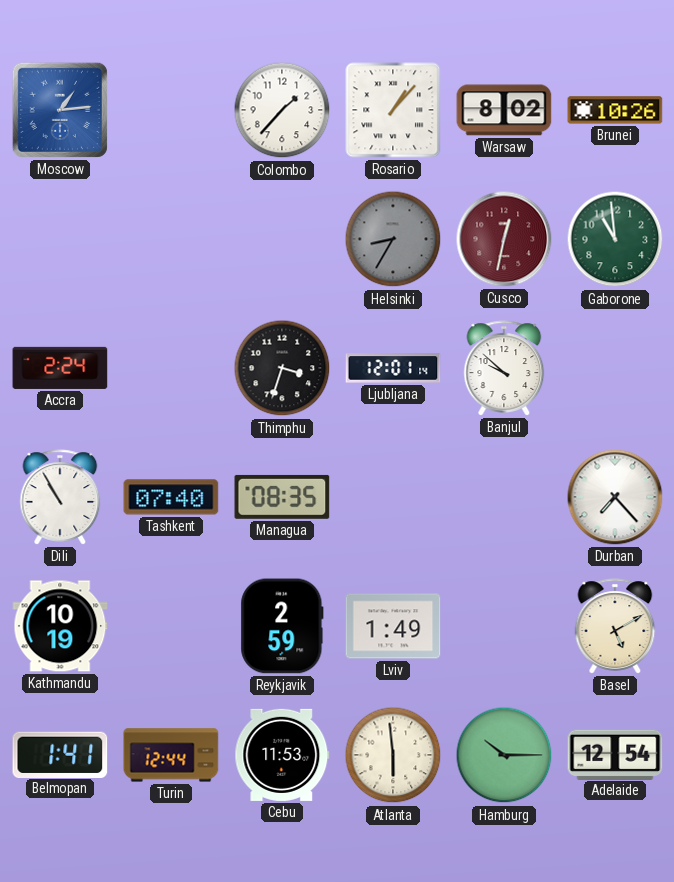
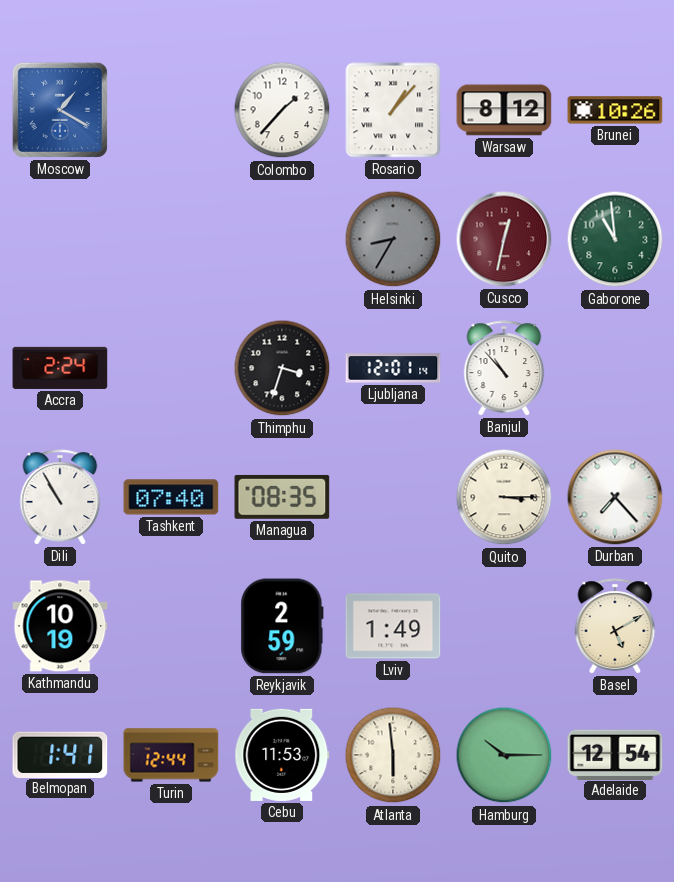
Moscow: 1:14 -> 1:20 (60, 110)
Warsaw: 8:02 -> 8:12 (504, 110)
Banjul: 9:52 -> 10:53 (504, 368)
Quito: none -> 3:15 (504, 497)
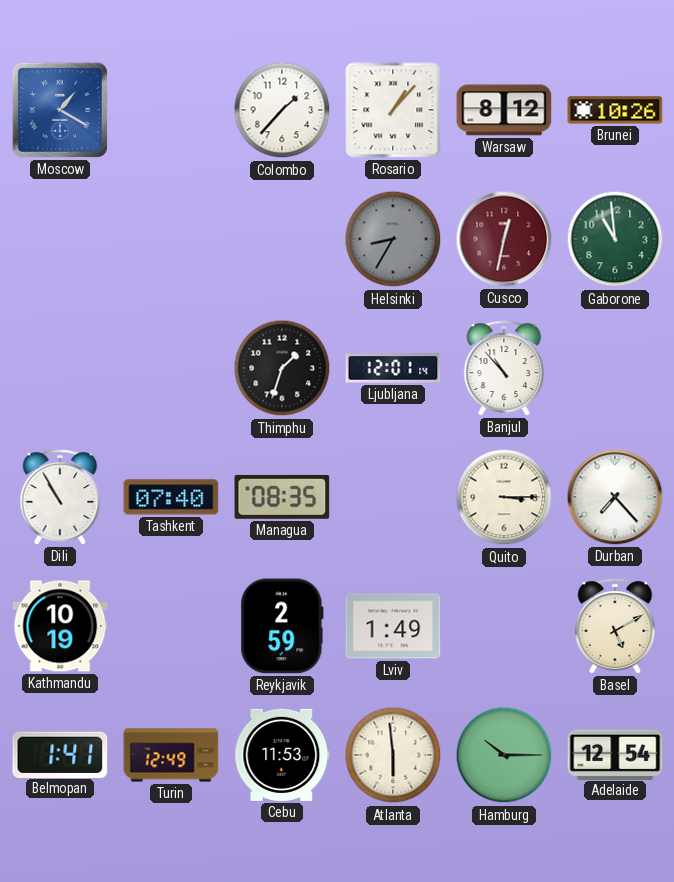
Accra: 2:24 -> none (60, 368)
Thimphu: 3:33 -> 1:33 (282, 368)
Turin: 12:44 -> 12:49 (171, 755)
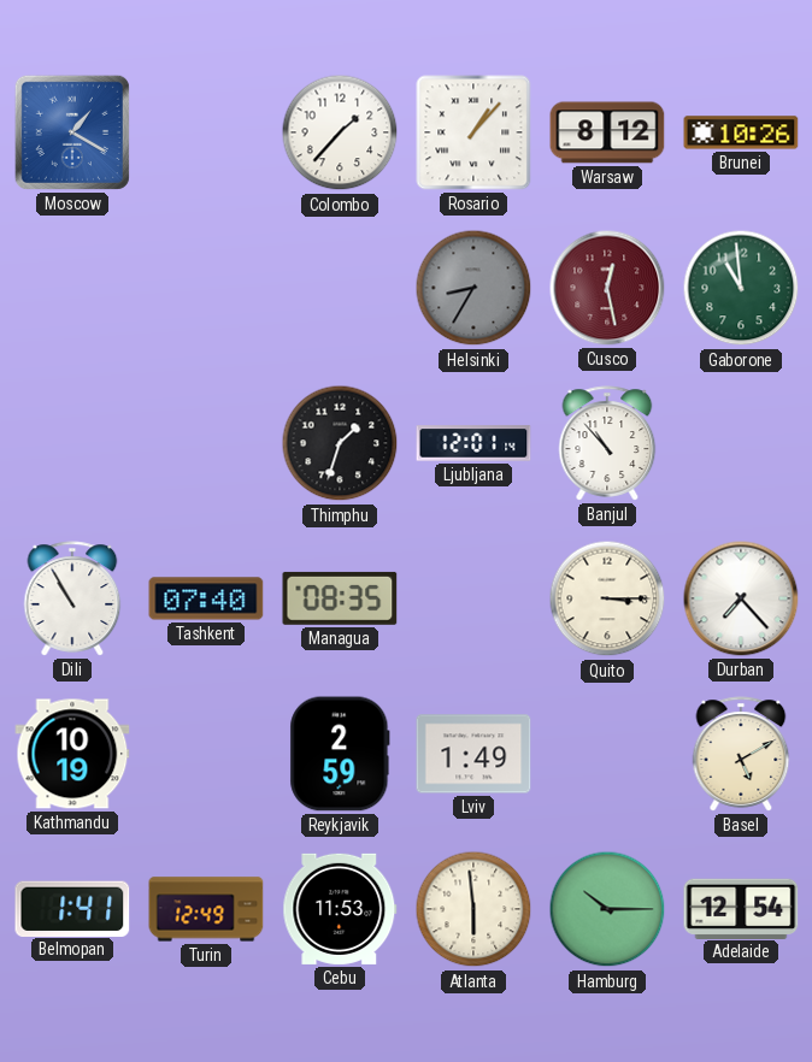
Cusco: 12:32 -> 12:28 (607, 288)
